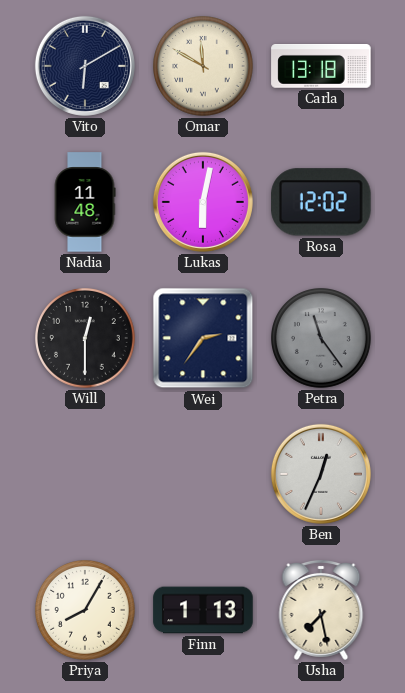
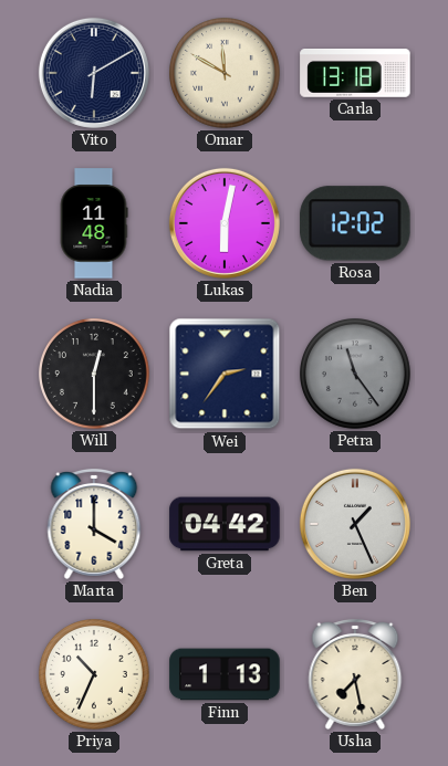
Marta: none -> 4:00 (94, 524)
Greta: none -> 04:42 (225, 524)
Ben: 12:34 -> 1:26 (355, 524)
Priya: 8:05 -> 10:34 (95, 675)
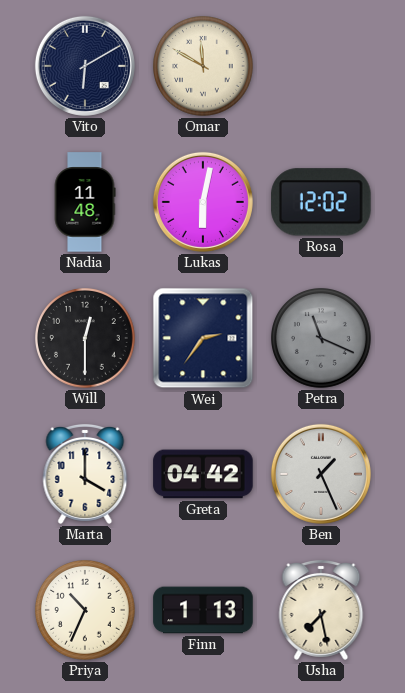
Carla: 13:18 -> none (355, 74)
Petra: 11:24 -> 11:19 (322, 339)
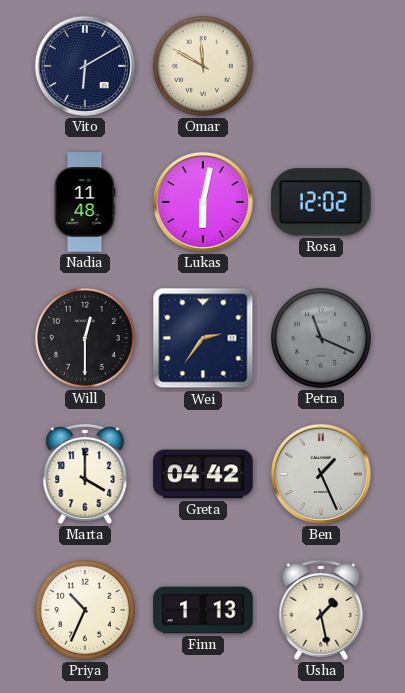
Usha: 7:28 -> 1:28 (321, 610)
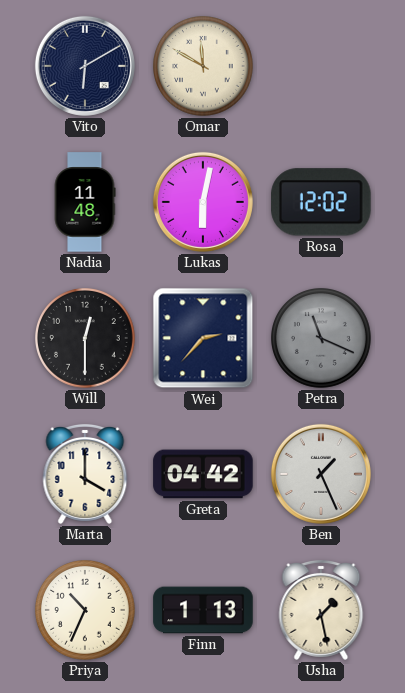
Wei: 2:36 -> 2:37 (203, 338)
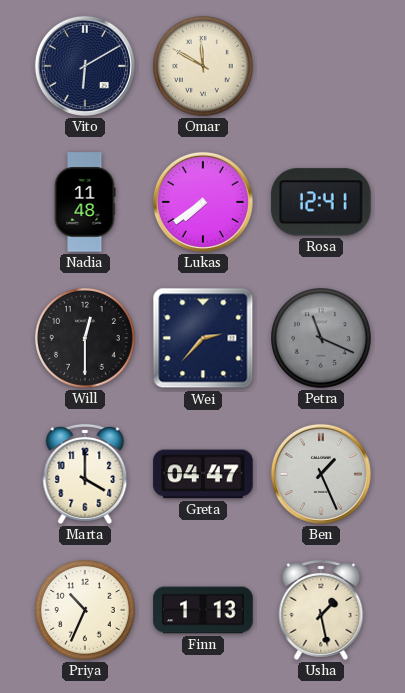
Lukas: 6:02 -> 7:39 (203, 202)
Rosa: 12:02 -> 12:41 (321, 202)
Greta: 04:42 -> 04:47 (203, 474)
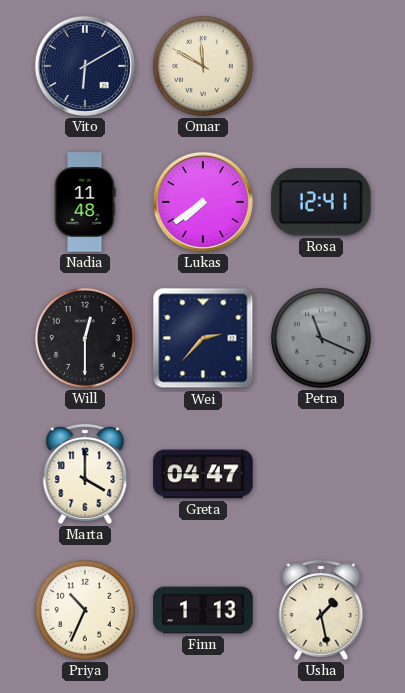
Ben: 1:26 -> none (321, 474)
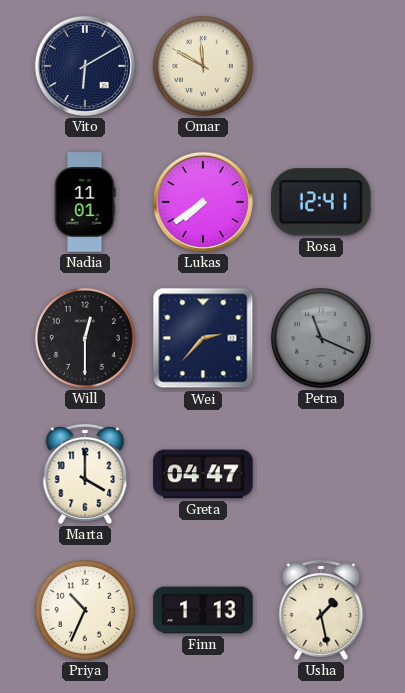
Nadia: 11:48 -> 11:01 (85, 202)
